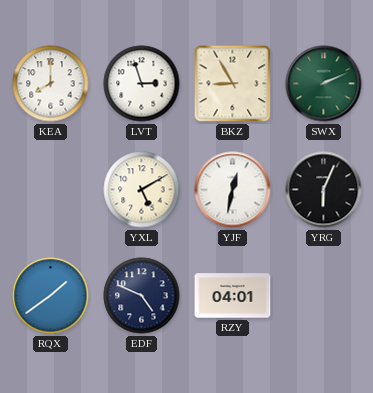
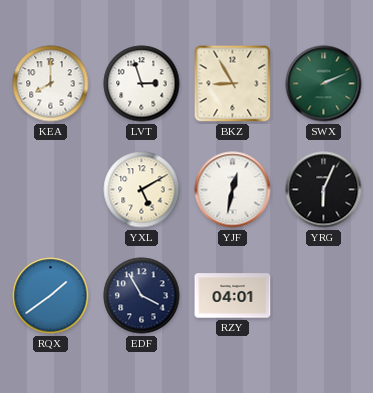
EDF: 4:49 -> 3:55 (142, 296)
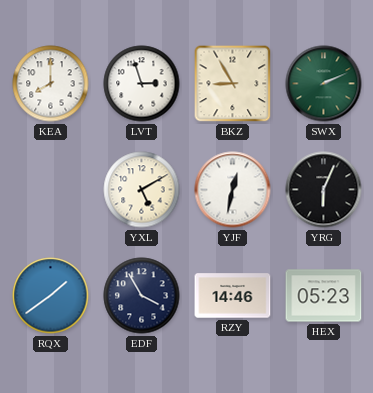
RZY: 04:01 -> 14:46 (233, 296)
HEX: none -> 05:23 (324, 296)
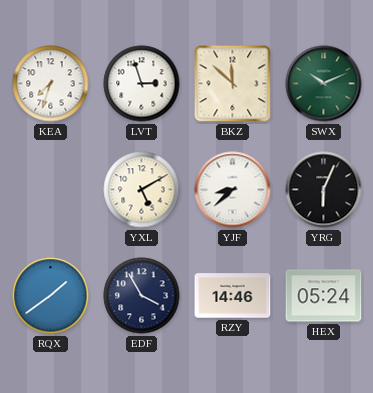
KEA: 8:00 -> 7:33 (51, 84)
BKZ: 8:55 -> 11:52 (233, 84)
SWX: 2:11 -> 10:11 (324, 84)
YJF: 12:32 -> 8:38 (233, 190)
HEX: 05:23 -> 05:24 (324, 296)
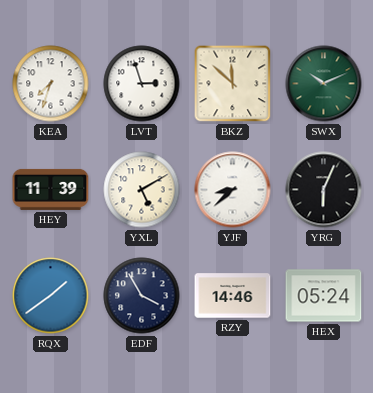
HEY: none -> 11:39 (51, 189)
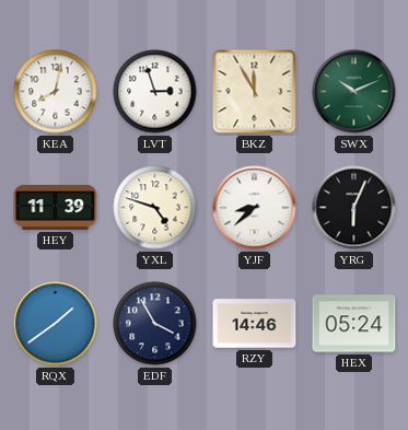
KEA: 7:33 -> 8:02 (56, 92)
BKZ: 11:52 -> 11:55 (255, 92)
YXL: 5:10 -> 4:48 (155, 208)
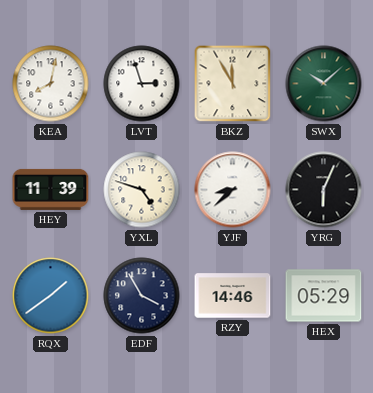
SWX: 10:11 -> 10:08 (324, 84)
HEX: 05:24 -> 05:29 (324, 296)
